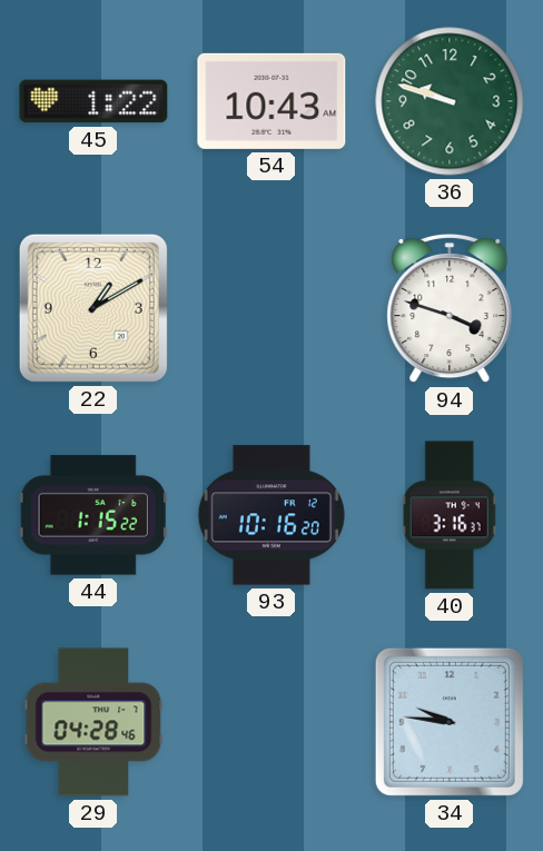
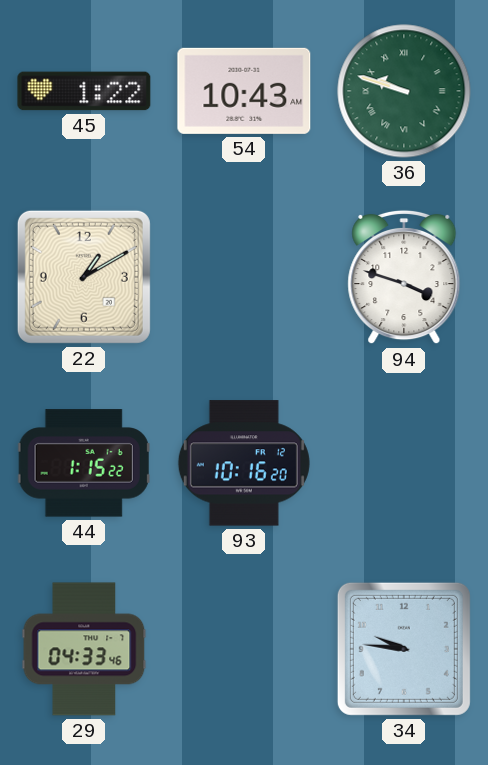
36 numerals: Arabic -> Roman (404, 91)
40: 3:16 -> none (450, 515)
29: 04:28 -> 04:33 (84, 649)
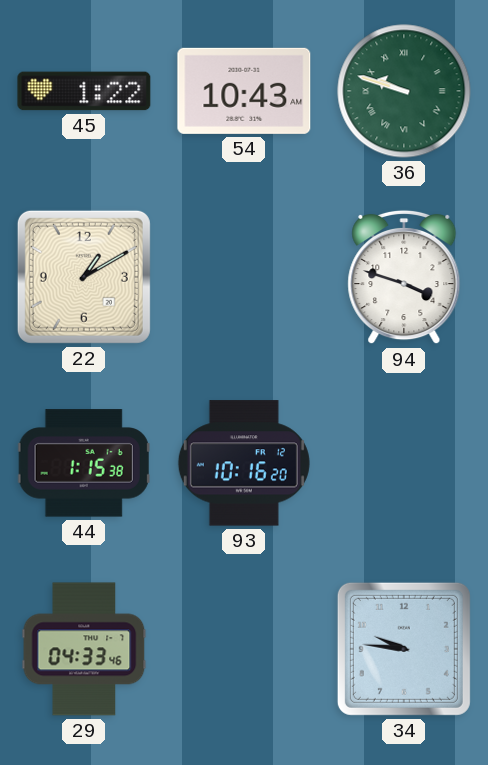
44: 1:15:22 -> 1:15:38 (84, 463)
